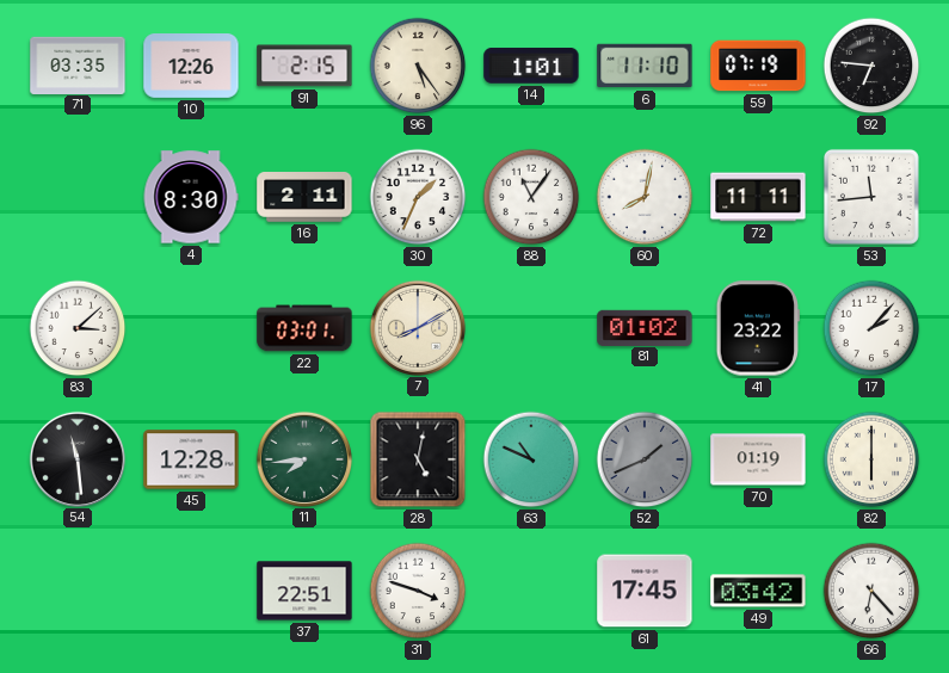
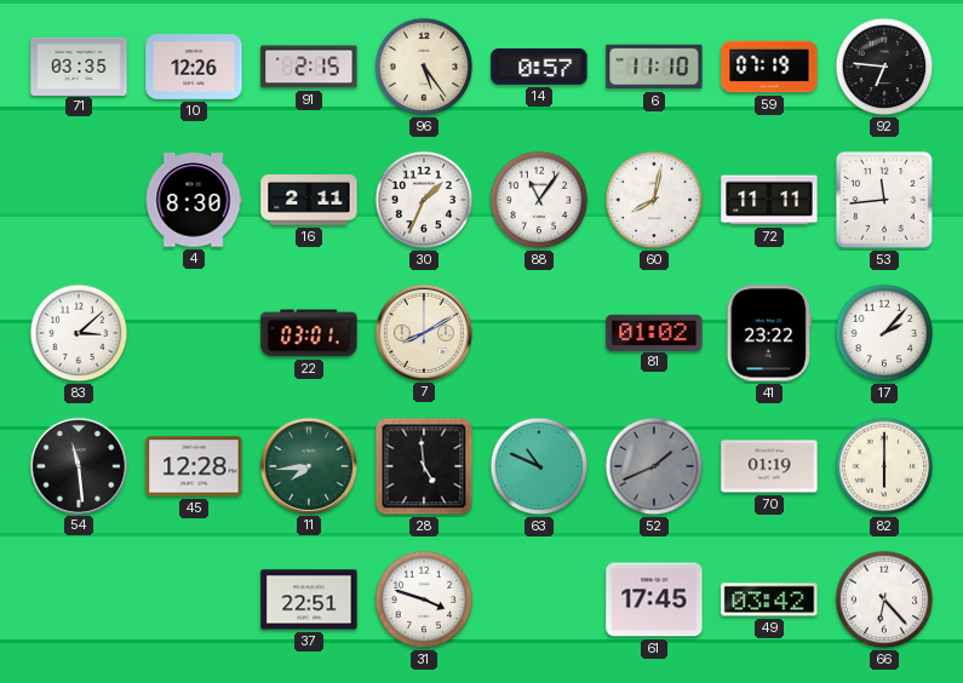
14: 1:01 -> 0:57 (539, 67)
28: 5:02 -> 4:59 (424, 466)
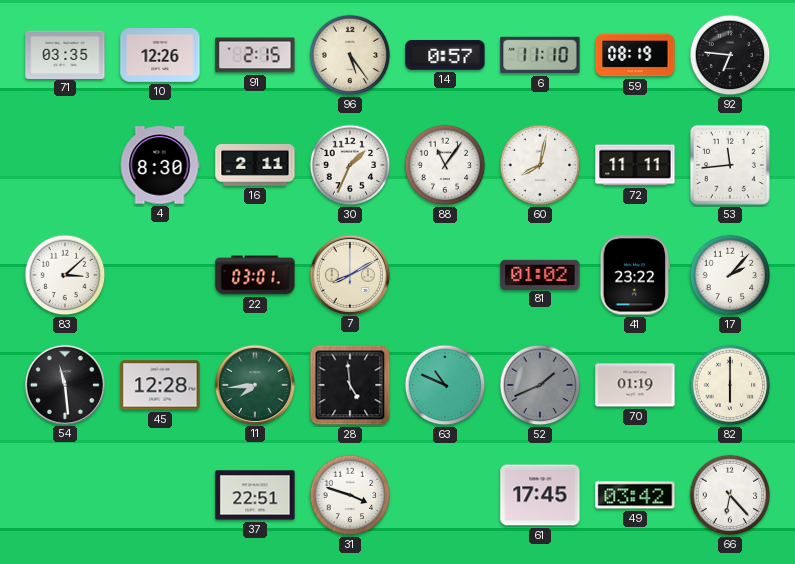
59: 07:19 -> 08:19 (635, 55)
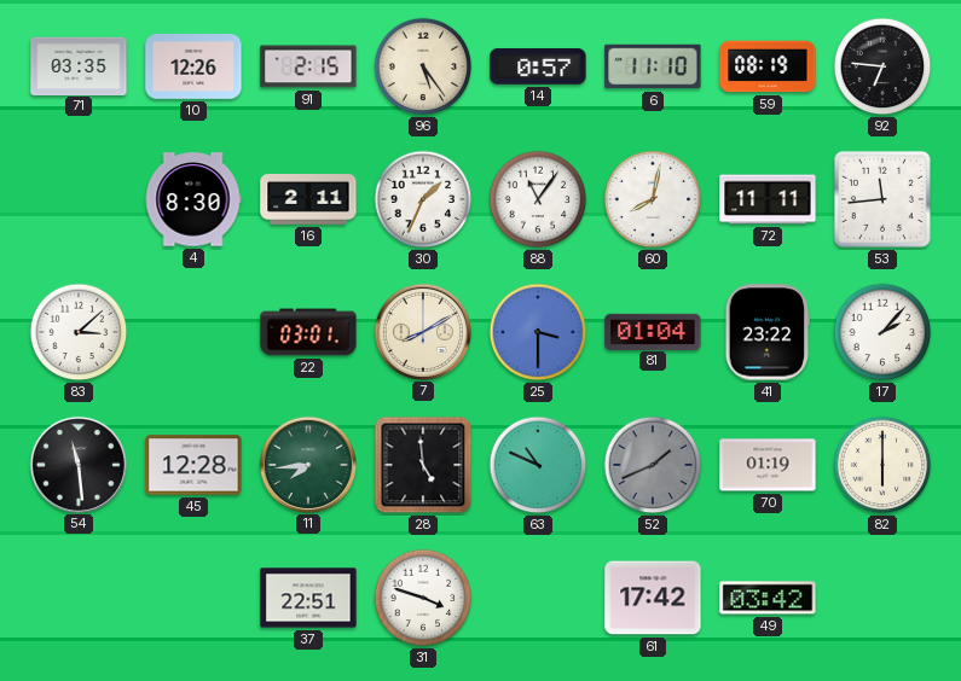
25: none -> 3:30 (538, 332)
81: 01:02 -> 01:04 (653, 331)
61: 17:45 -> 17:42 (653, 598)
66: 6:23 -> none (730, 495)
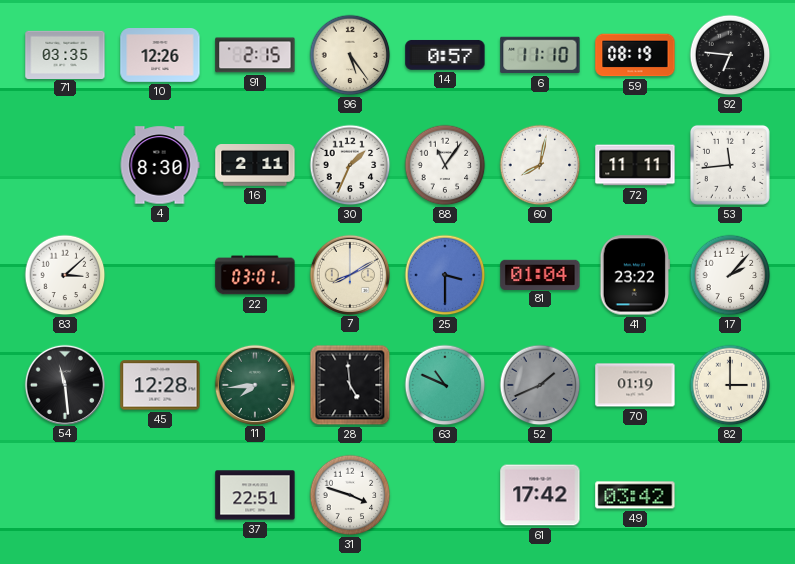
82: 6:00 -> 3:00 (730, 385)
